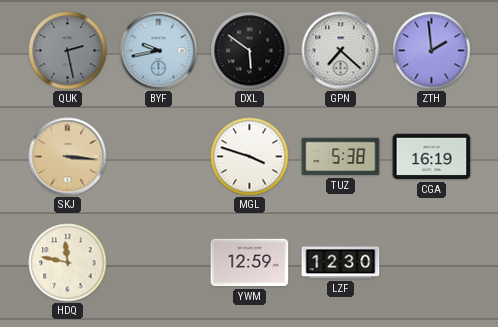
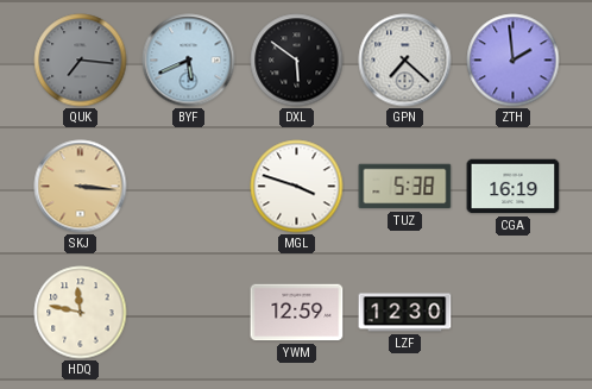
QUK: 2:28 -> 7:16 (81, 61)
BYF: 9:43 -> 5:41 (189, 61)
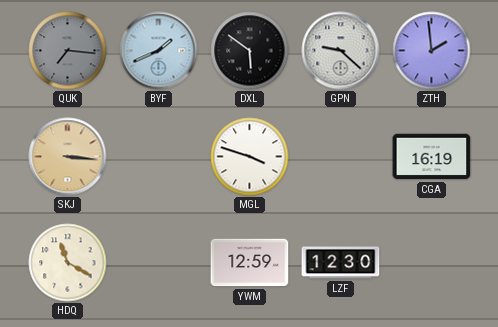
BYF: 5:41 -> 1:41 (159, 51)
GPN: 7:22 -> 9:22 (341, 51)
TUZ: 5:38 -> none (405, 187)
HDQ: 11:47 -> 11:20 (68, 263)
